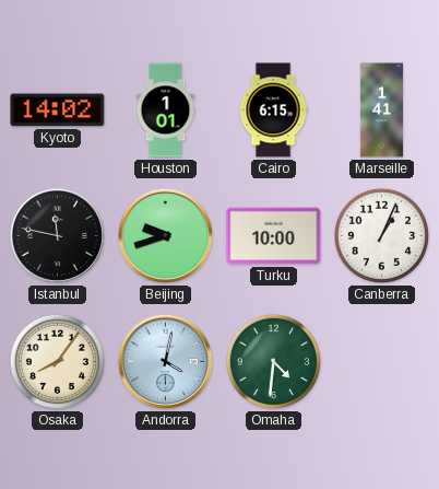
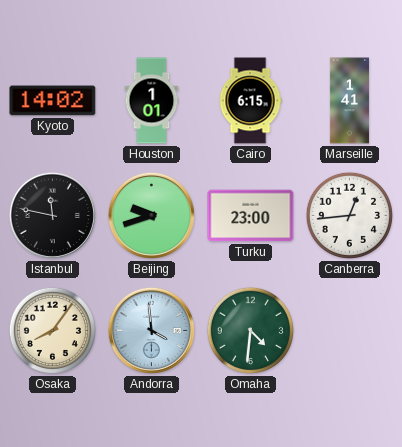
Turku: 10:00 -> 23:00 (251, 216)
Canberra: 1:04 -> 12:44 (349, 215)
Andorra: 4:02 -> 3:59 (151, 330)
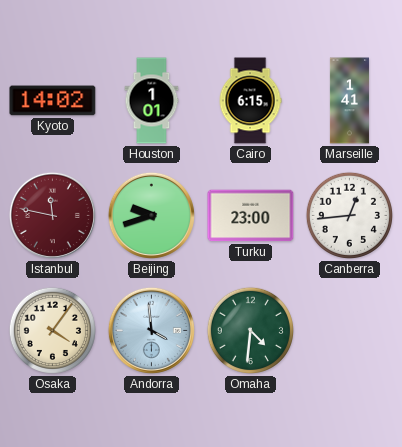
Istanbul dial: black -> burgundy (52, 215)
Osaka: 8:06 -> 4:06 (52, 330)
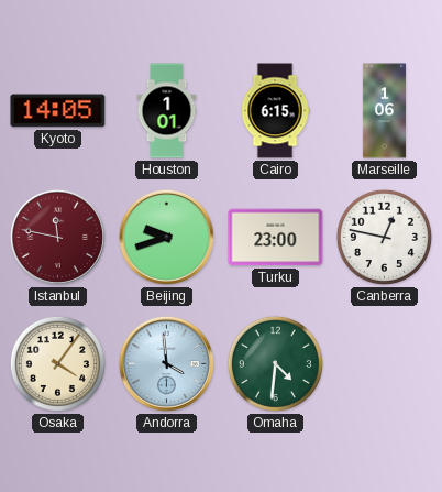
Kyoto: 14:02 -> 14:05 (58, 111)
Marseille: 1:41 -> 1:06 (384, 111)
Canberra: 12:44 -> 12:47 (384, 237)
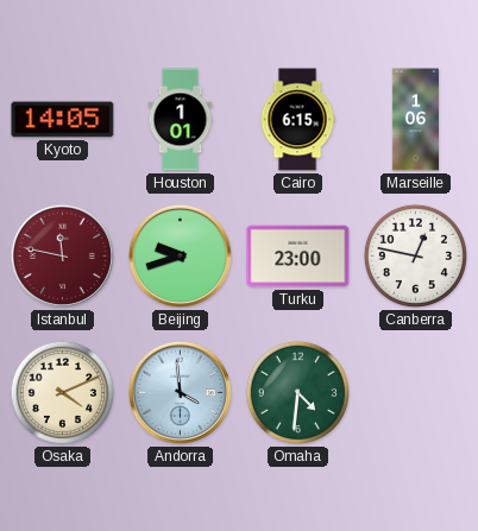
Osaka: 4:06 -> 4:11 (62, 392)
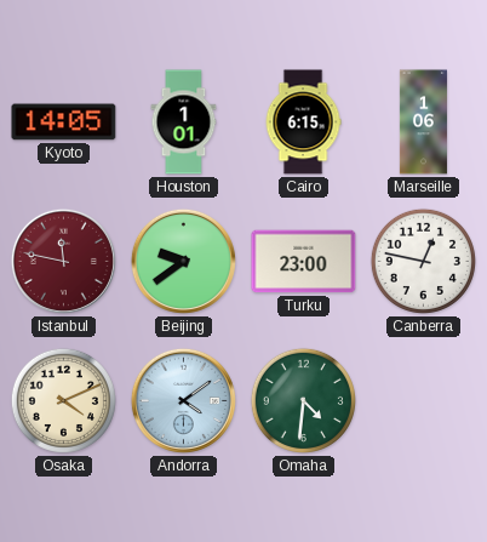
Beijing: 9:42 -> 9:39 (183, 261)
Andorra: 3:59 -> 4:09 (183, 400)
